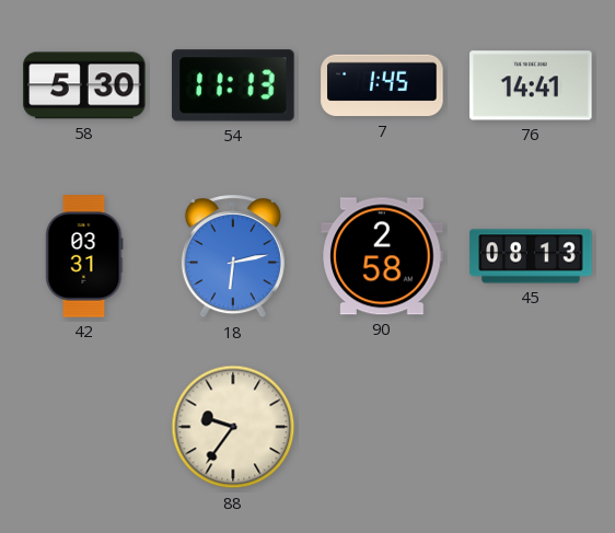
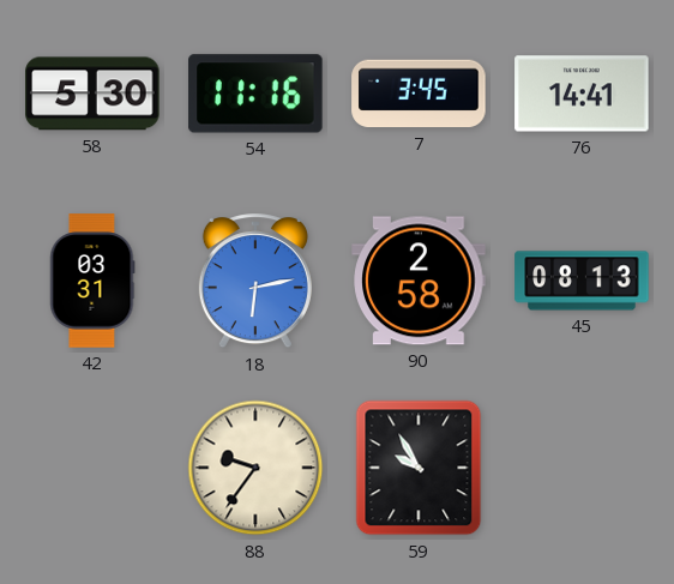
54: 11:13 -> 11:16 (255, 94)
7: 1:45 -> 3:45 (419, 94)
59: none -> 9:55 (419, 468)
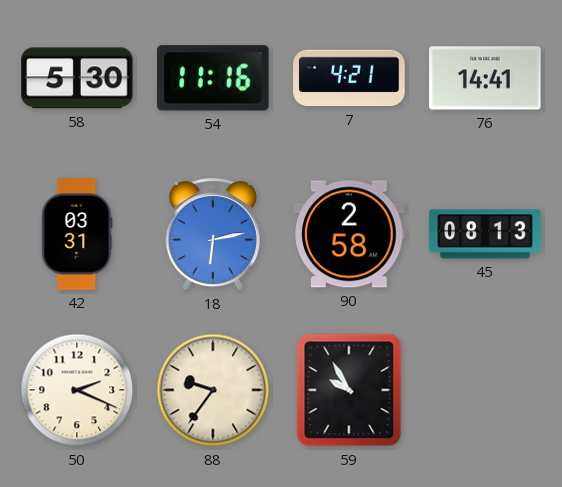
7: 3:45 -> 4:21 (349, 78)
50: none -> 2:19 (77, 390)
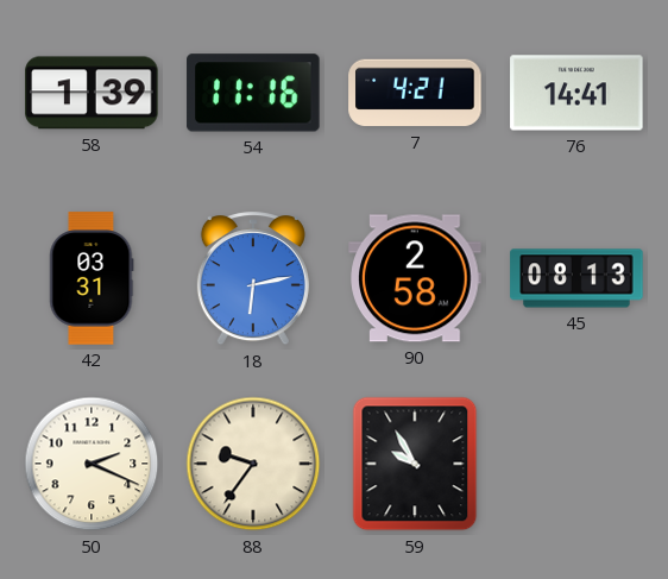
58: 5:30 -> 1:39 (92, 93)
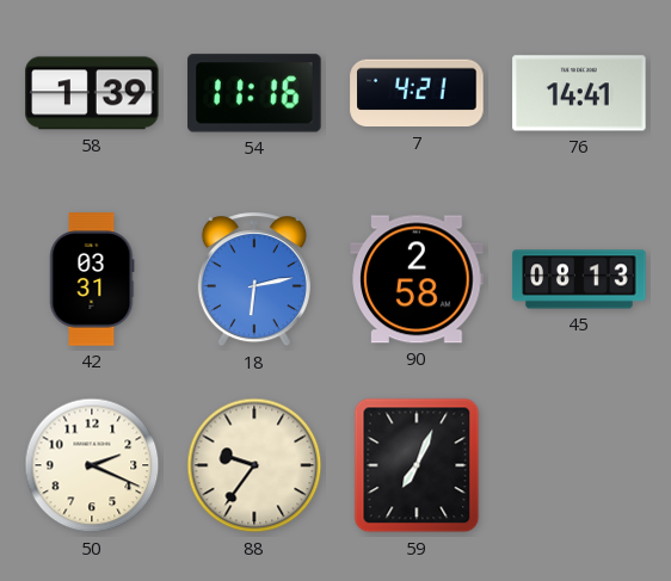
59: 9:55 -> 7:04 (417, 465)
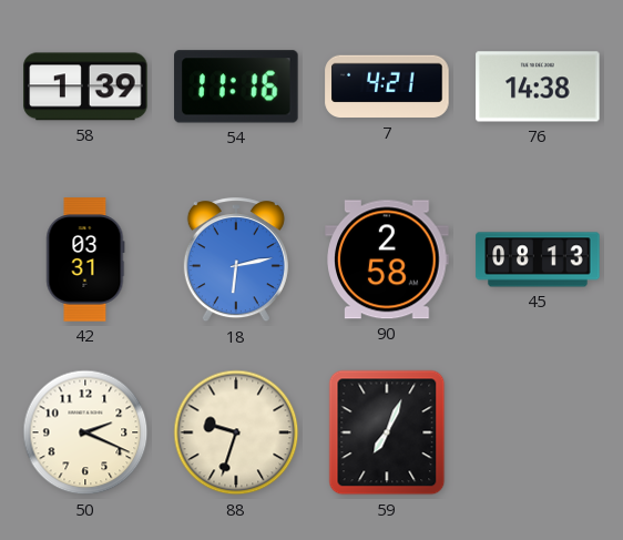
76: 14:41 -> 14:38 (538, 86)
88: 9:36 -> 9:33 (236, 432)
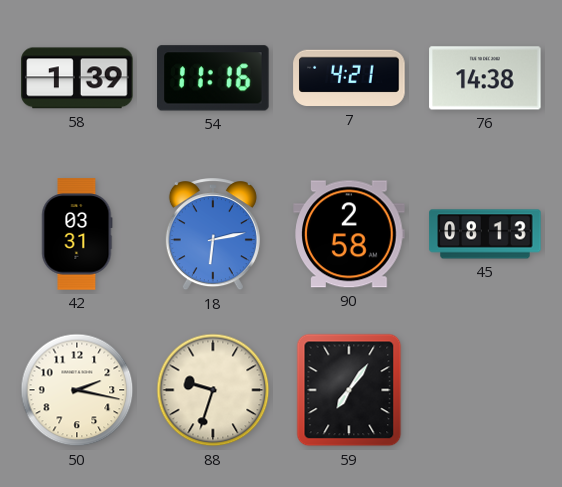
50: 2:19 -> 2:17 (77, 390)
59: 7:04 -> 7:06 (349, 390)
